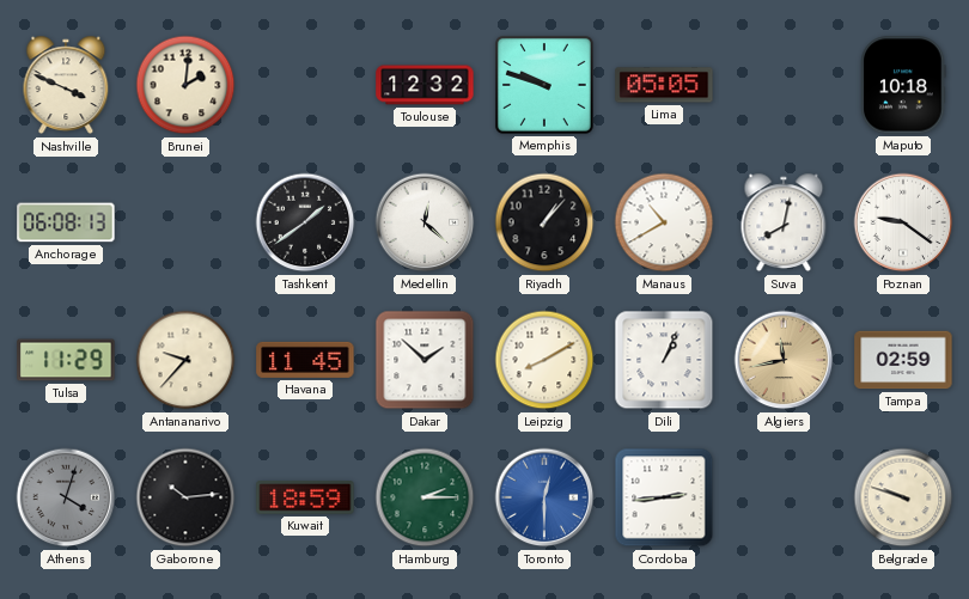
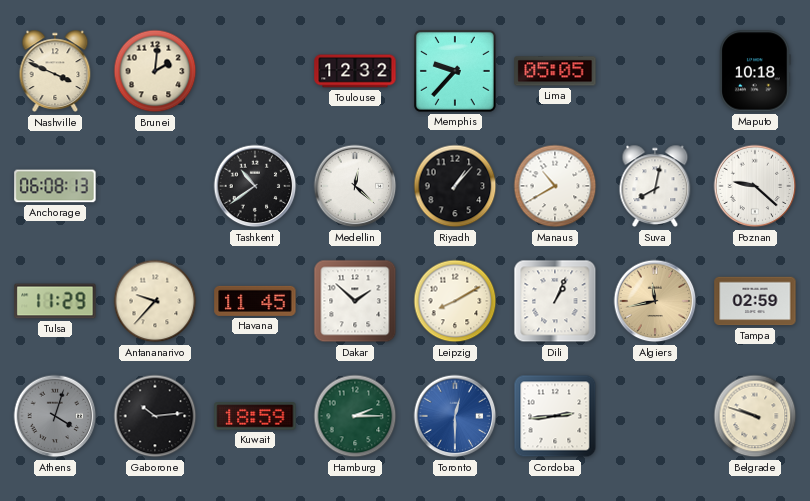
Memphis: 9:48 -> 9:37 (455, 71)
Tashkent: 1:39 -> 10:39 (255, 186)
Poznan: 9:21 -> 9:22 (755, 186)
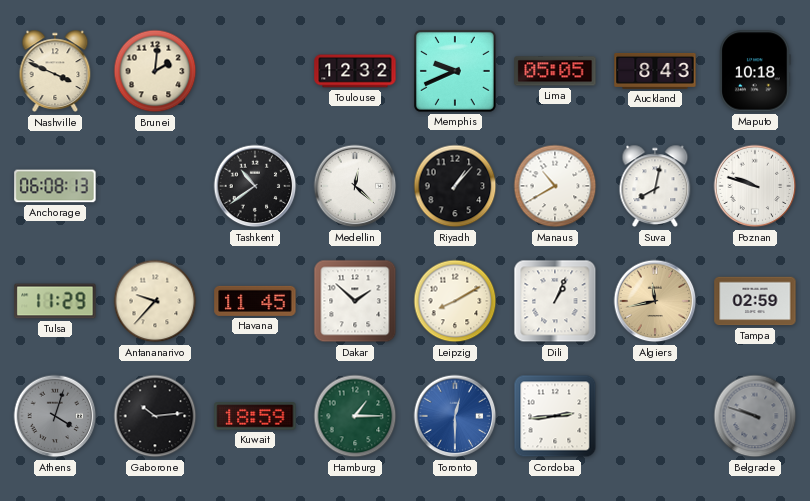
Memphis: 9:37 -> 9:41 (455, 71)
Auckland: none -> 8:43 (655, 71)
Poznan: 9:22 -> 9:48 (755, 186)
Hamburg: 2:15 -> 1:15 (355, 416)
Belgrade dial: cream -> grey (755, 416)
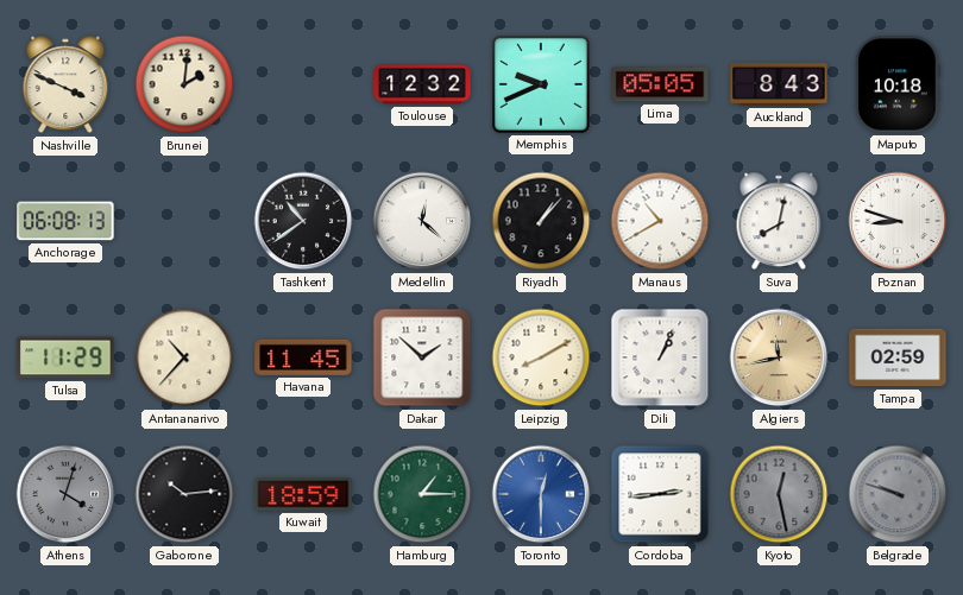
Poznan: 9:48 -> 8:48 (898, 221)
Antananarivo: 9:37 -> 10:37 (184, 357)
Kyoto: none -> 12:28 (779, 494)
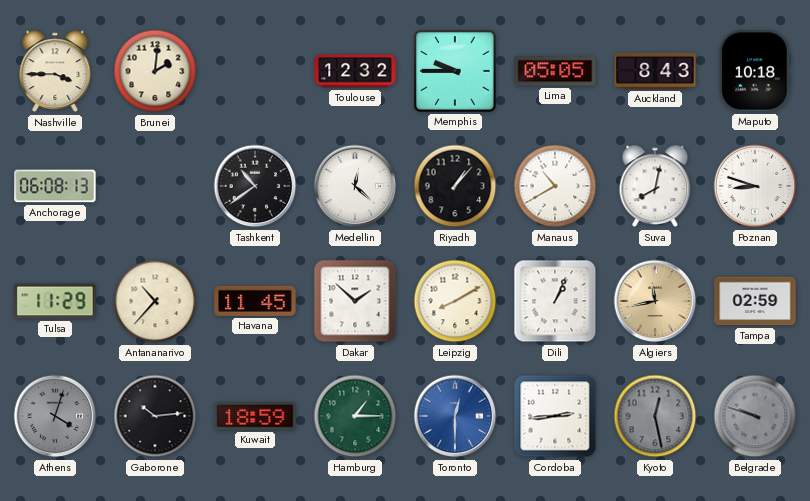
Nashville: 3:49 -> 3:45 (55, 71)
Memphis: 9:41 -> 9:45 (455, 71)
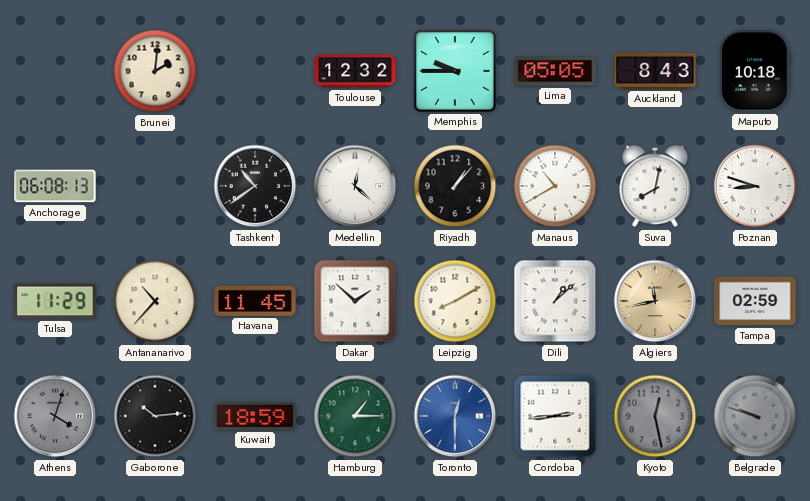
Nashville: 3:45 -> none (55, 71)
Dili: 1:04 -> 1:08 (555, 301)
